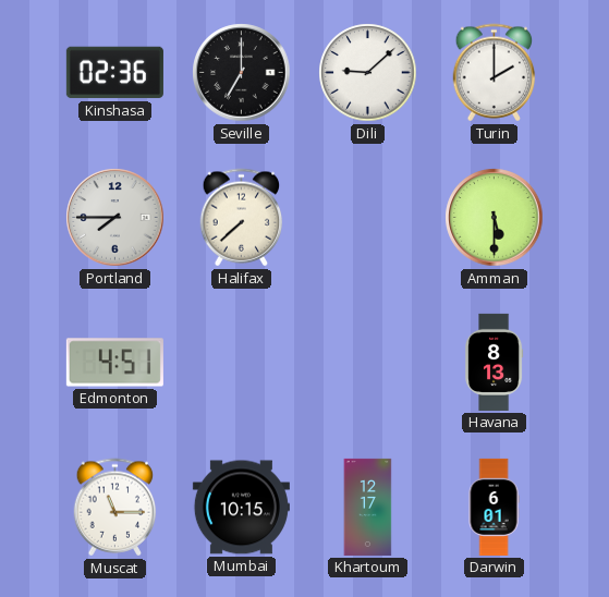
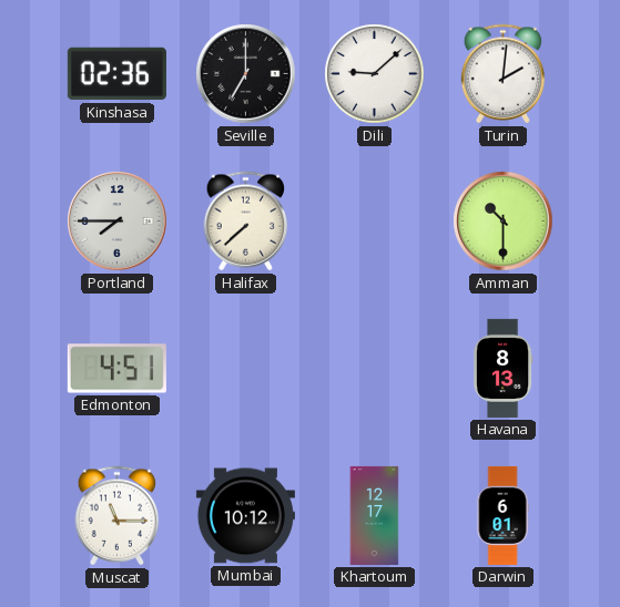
Turin: 2:00 -> 2:01 (504, 74)
Amman: 5:30 -> 10:30 (504, 222)
Mumbai: 10:15 -> 10:12 (245, 516)
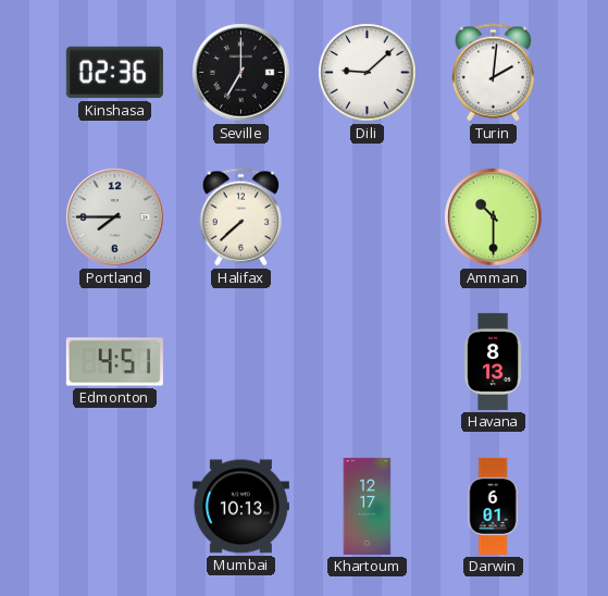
Muscat: 11:15 -> none (118, 516)
Mumbai: 10:12 -> 10:13 (240, 507)
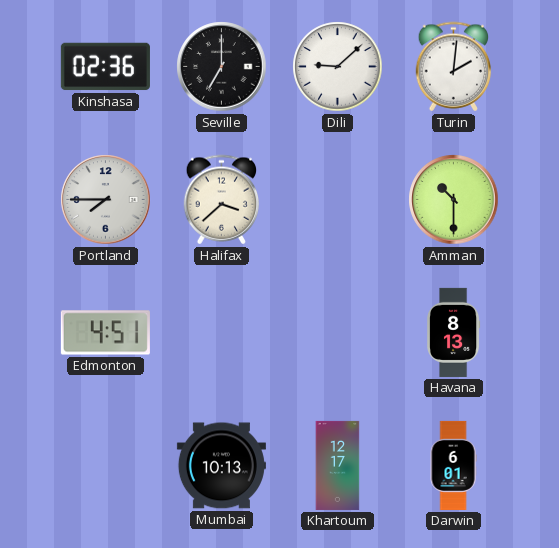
Halifax: 7:38 -> 3:38 (222, 200)
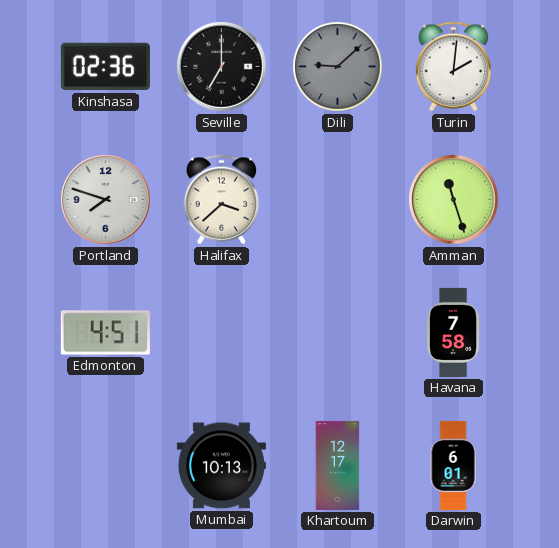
Dili dial: white -> grey (338, 67)
Portland: 7:45 -> 7:48 (106, 200)
Amman: 10:30 -> 11:27 (454, 200)
Havana: 8:13 -> 7:58 (453, 332)
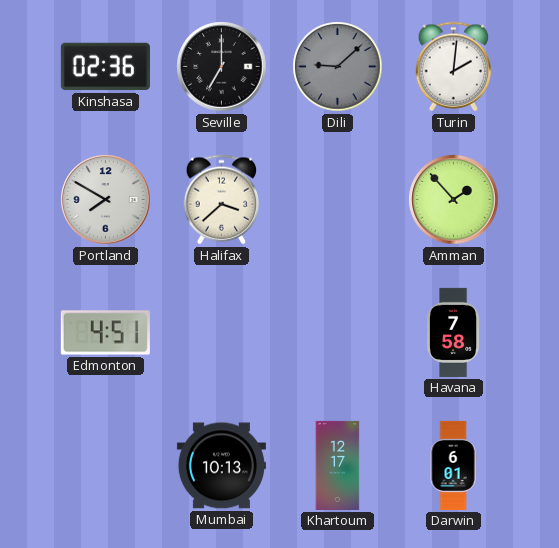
Portland: 7:48 -> 7:50 (106, 200)
Amman: 11:27 -> 1:53 (454, 200)
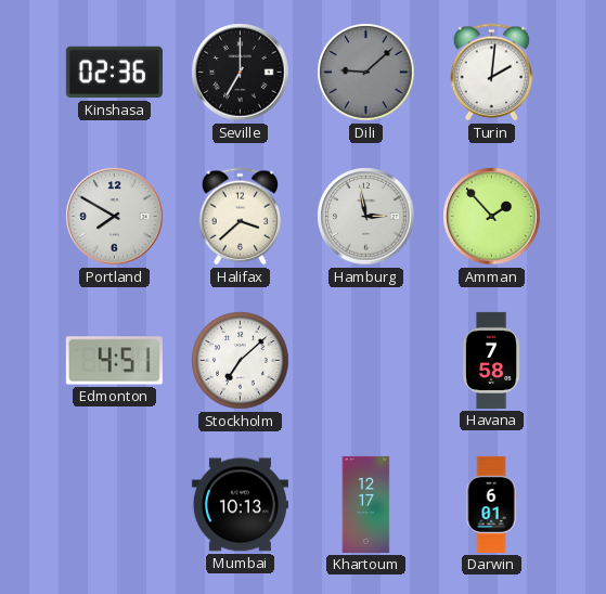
Hamburg: none -> 2:58 (366, 217)
Stockholm: none -> 7:08 (241, 361)
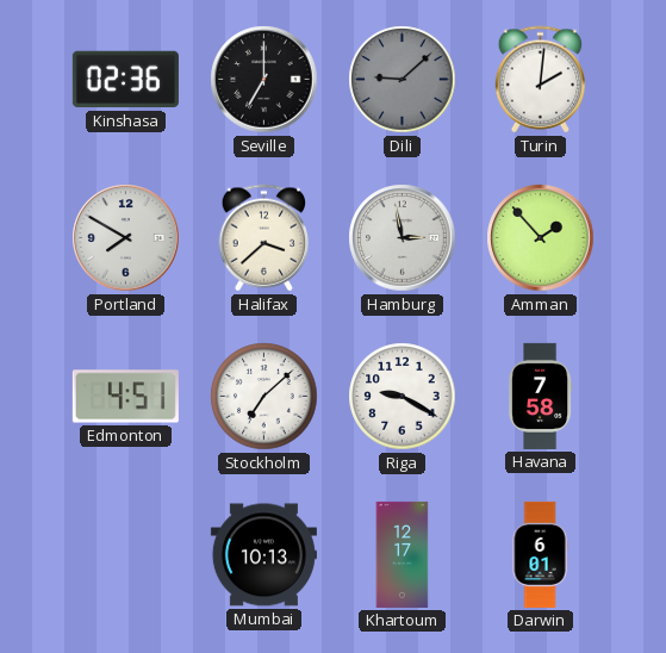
Riga: none -> 9:20 (403, 397)
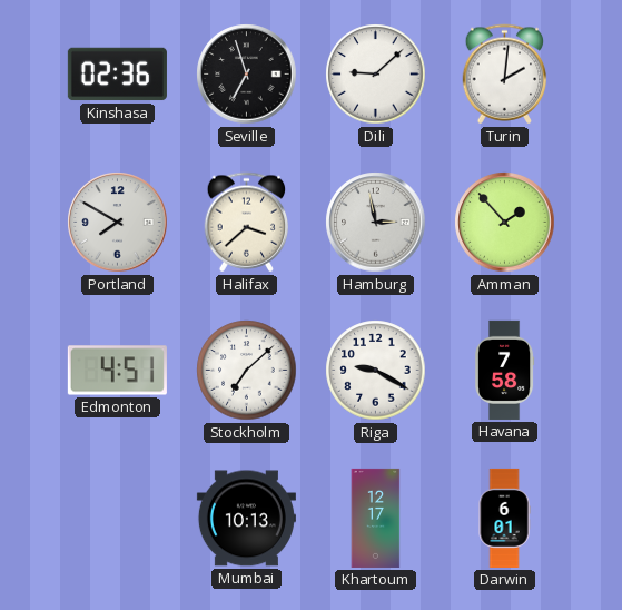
Seville: 7:00 -> 6:57 (247, 75)
Dili dial: grey -> white (376, 75)
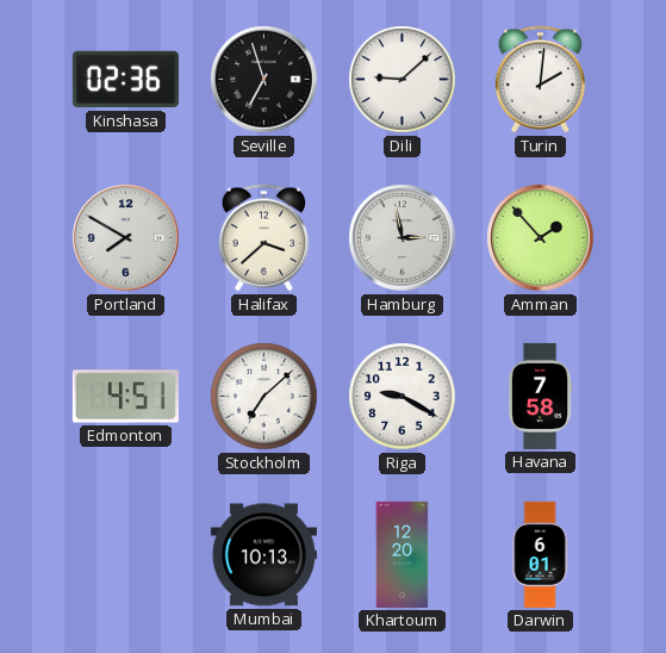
Khartoum: 12:17 -> 12:20 (403, 554)
